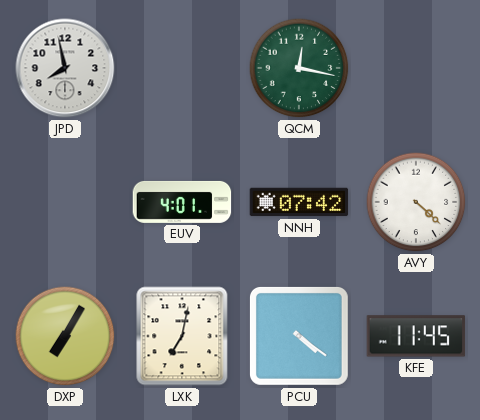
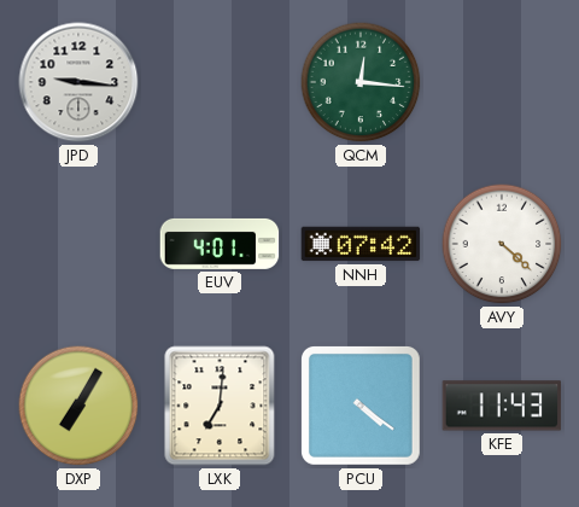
JPD: 7:58 -> 9:16 (78, 82)
QCM: 12:17 -> 12:16 (361, 82)
LXK: 7:02 -> 7:01 (220, 406)
KFE: 11:45 -> 11:43 (502, 406)
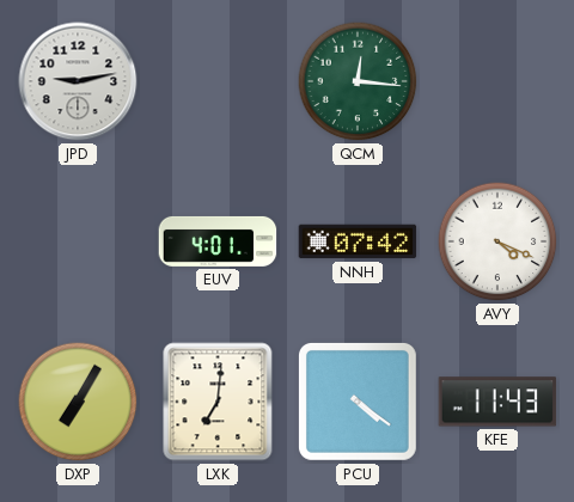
JPD: 9:16 -> 9:13 (78, 81)
AVY: 4:22 -> 4:19 (497, 241)
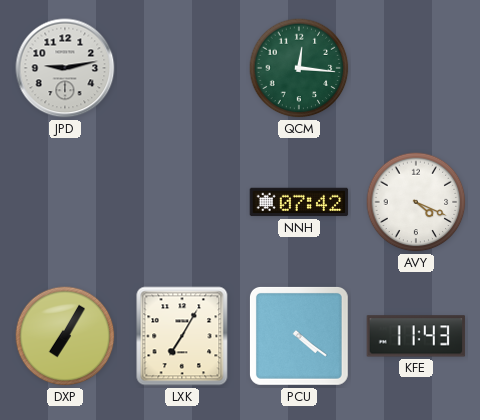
EUV: 4:01 -> none (218, 241)
LXK: 7:01 -> 7:05 (182, 336)
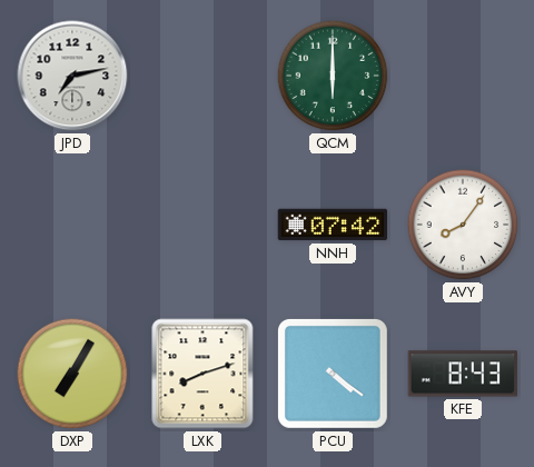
JPD: 9:13 -> 7:13 (72, 76)
QCM: 12:16 -> 6:00 (333, 76)
AVY: 4:19 -> 8:06 (463, 225)
LXK: 7:05 -> 8:12 (202, 374)
KFE: 11:43 -> 8:43 (463, 374)
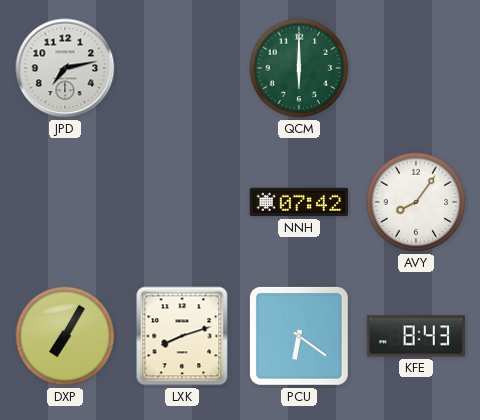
PCU: 4:21 -> 6:21 (299, 336)
